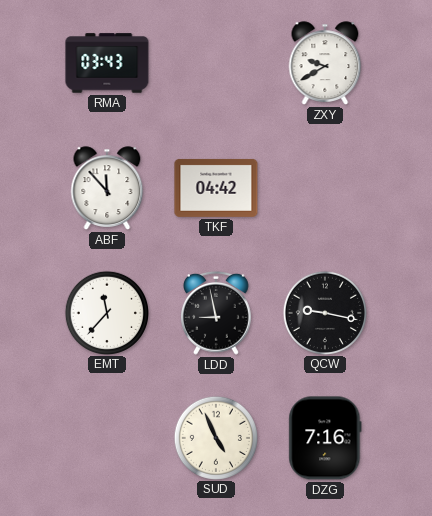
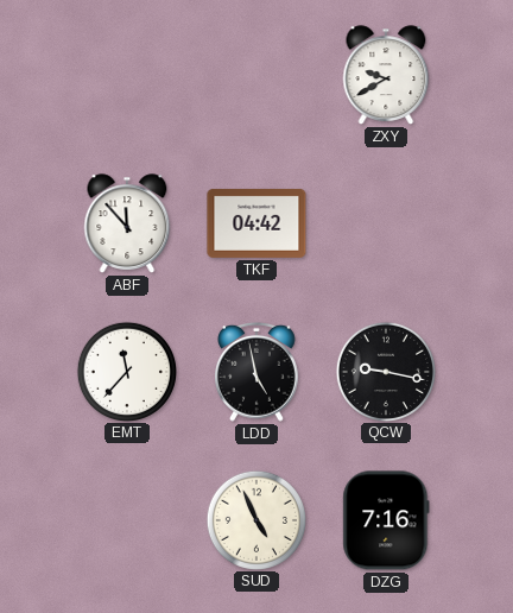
RMA: 03:43 -> none (107, 63)
LDD: 8:58 -> 4:58 (258, 372)
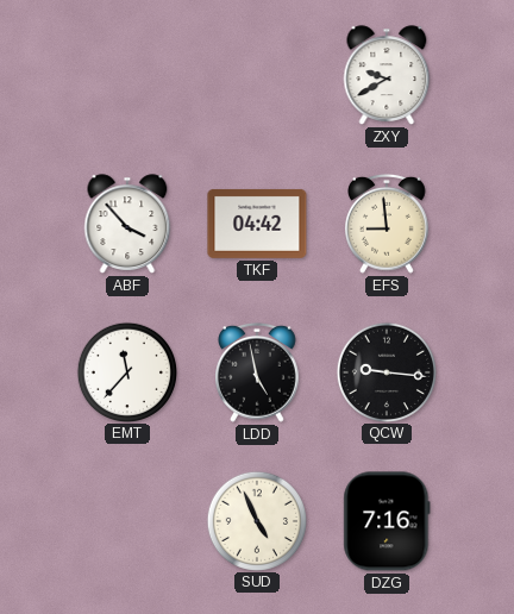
ABF: 11:53 -> 3:53 (127, 224)
EFS: none -> 8:59 (388, 224)
QCW: 9:17 -> 9:16 (385, 371)
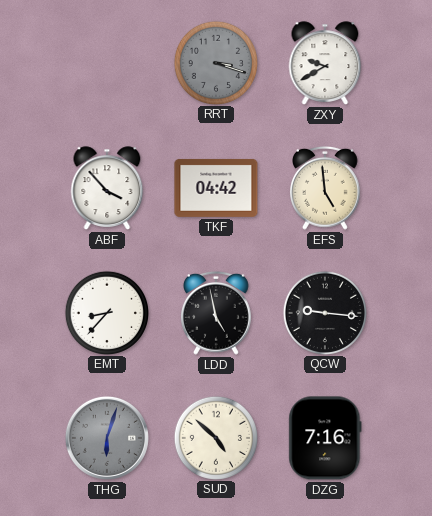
RRT: none -> 3:18 (215, 62)
EFS: 8:59 -> 4:59 (326, 188)
EMT: 11:37 -> 8:37 (106, 312)
THG: none -> 6:03 (107, 438)
SUD: 4:56 -> 4:52 (215, 437)
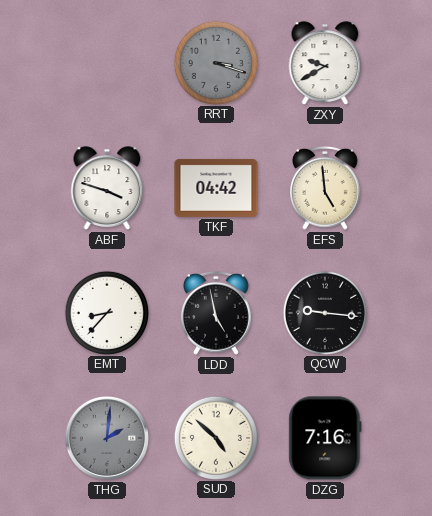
ABF: 3:53 -> 3:48 (107, 188)
THG: 6:03 -> 2:01 (107, 438)
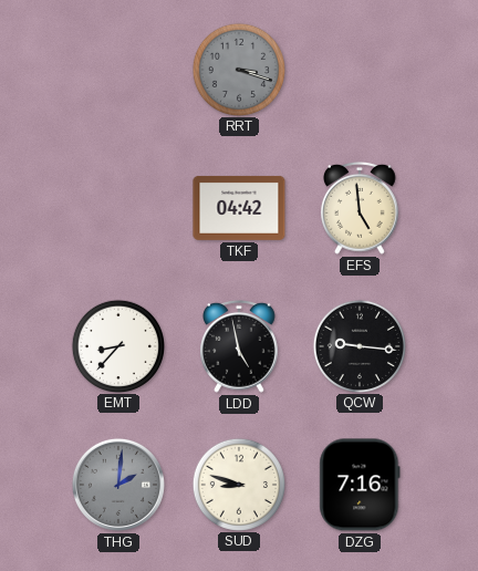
ZXY: 9:40 -> none (325, 63)
ABF: 3:48 -> none (107, 188)
SUD: 4:52 -> 8:48 (238, 484)
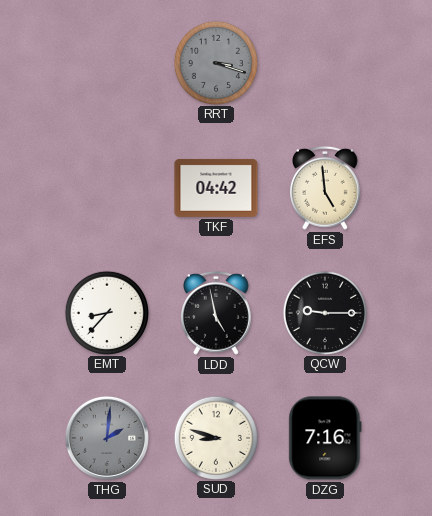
QCW: 9:16 -> 9:15 (324, 312)
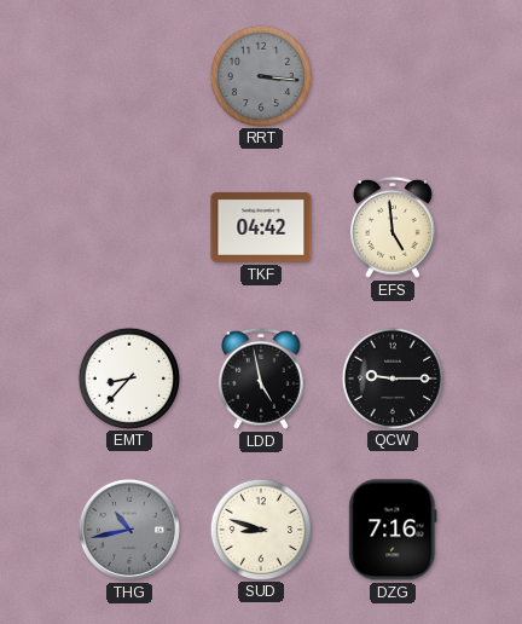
RRT: 3:18 -> 3:16 (260, 75)
THG: 2:01 -> 10:43 (129, 530)
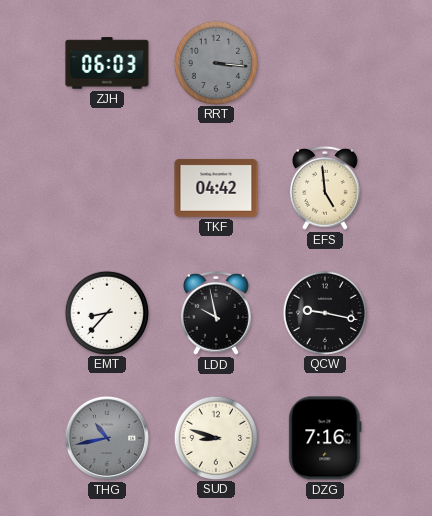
ZJH: none -> 06:03 (107, 63)
LDD: 4:58 -> 9:58 (217, 313)
QCW: 9:15 -> 9:17 (324, 312)
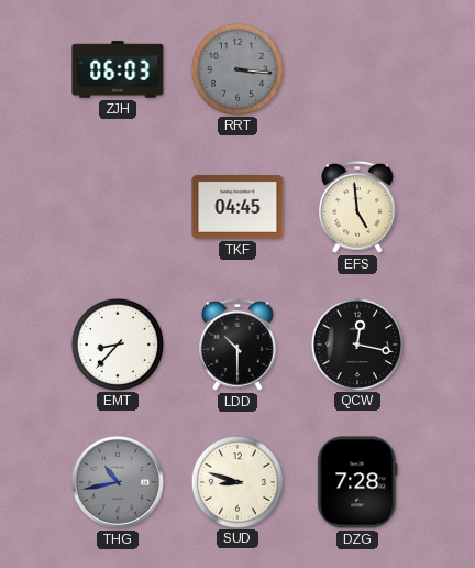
TKF: 04:42 -> 04:45 (237, 207)
LDD: 9:58 -> 10:30 (239, 345)
QCW: 9:17 -> 12:17 (356, 343)
DZG: 7:16 -> 7:28 (357, 482)
